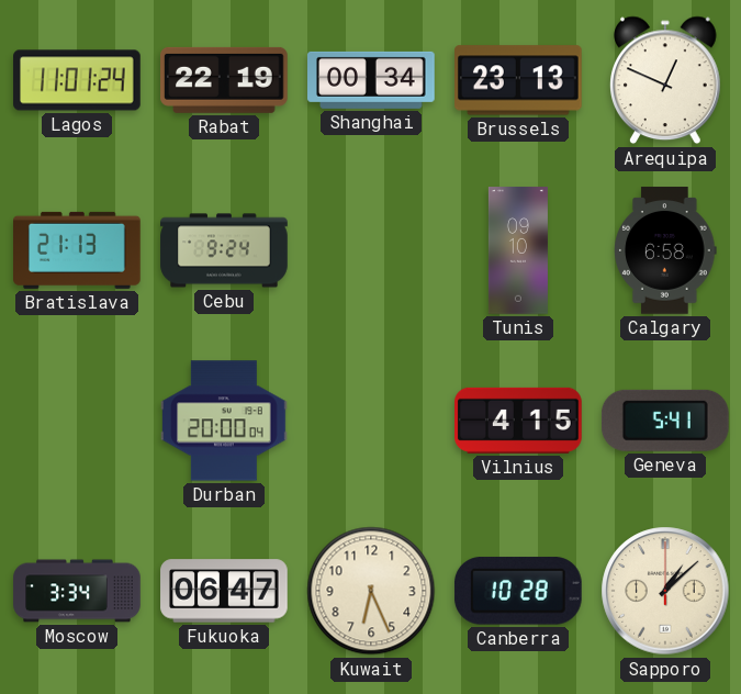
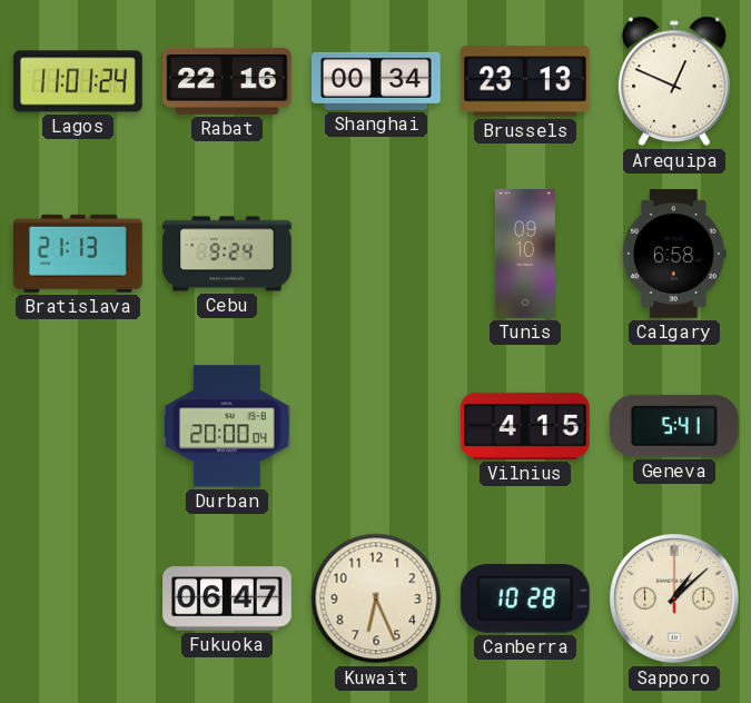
Rabat: 22:19 -> 22:16 (228, 81)
Moscow: 3:34 -> none (77, 591)
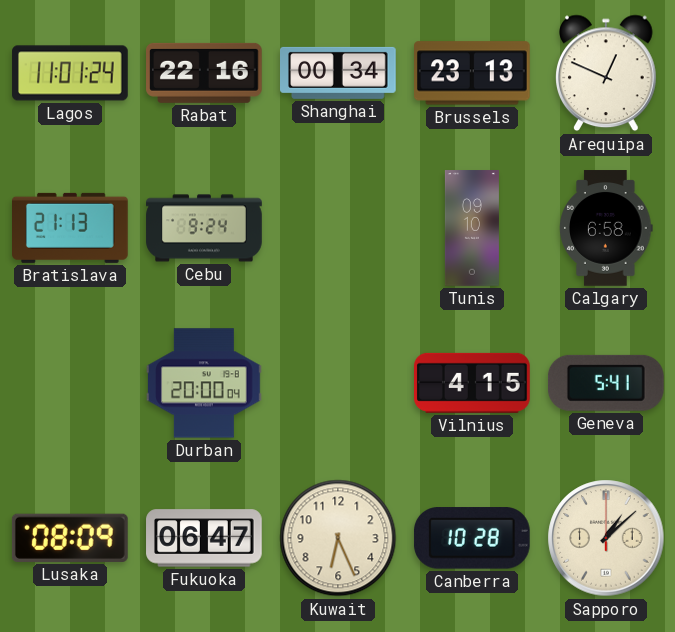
Lusaka: none -> 08:09 (70, 538)
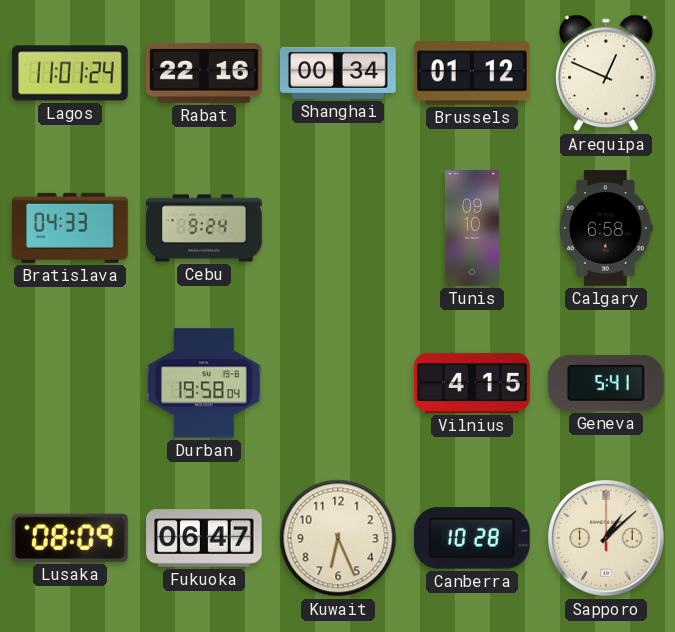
Brussels: 23:13 -> 01:12 (473, 73)
Bratislava: 21:13 -> 04:33 (71, 228)
Durban: 20:00 -> 19:58 (204, 383)
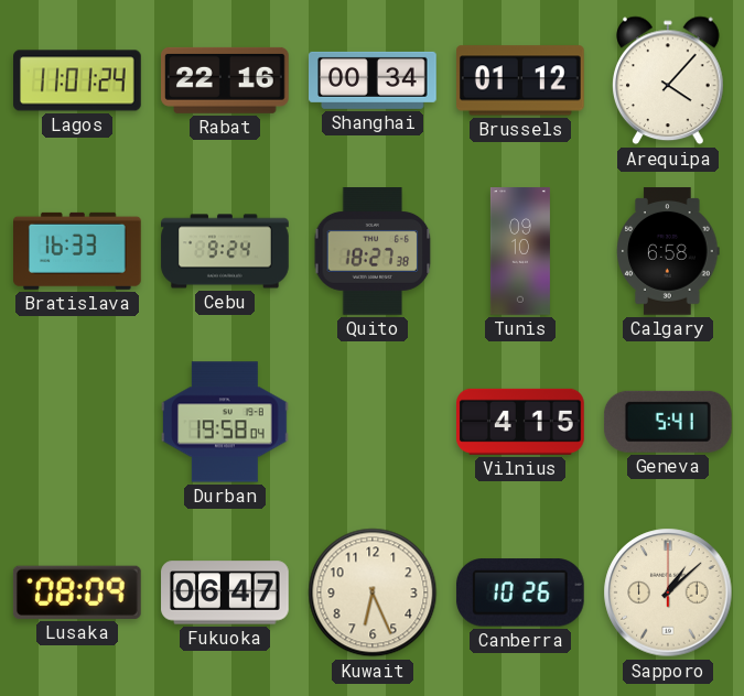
Arequipa: 12:49 -> 4:07 (669, 80)
Bratislava: 04:33 -> 16:33 (78, 251)
Quito: none -> 18:27 (373, 252)
Canberra: 10:28 -> 10:26 (520, 592)
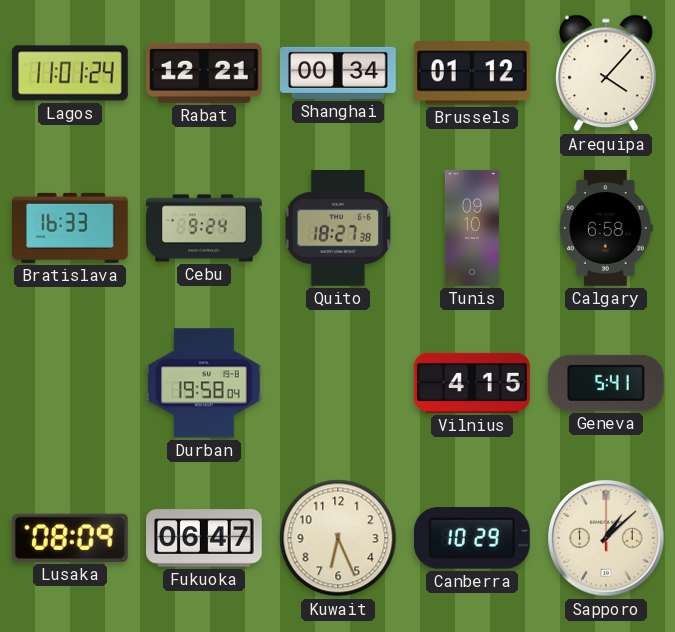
Rabat: 22:16 -> 12:21 (205, 73)
Canberra: 10:26 -> 10:29 (472, 538)
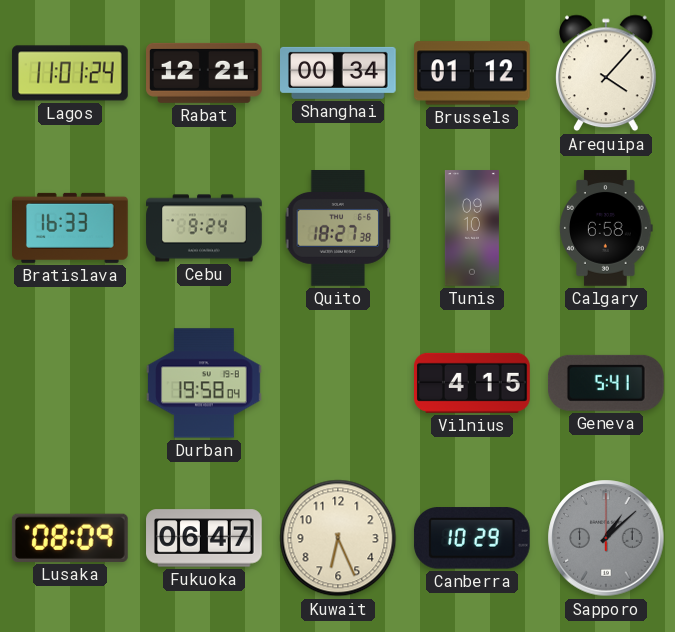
Sapporo dial: cream -> grey (606, 538)
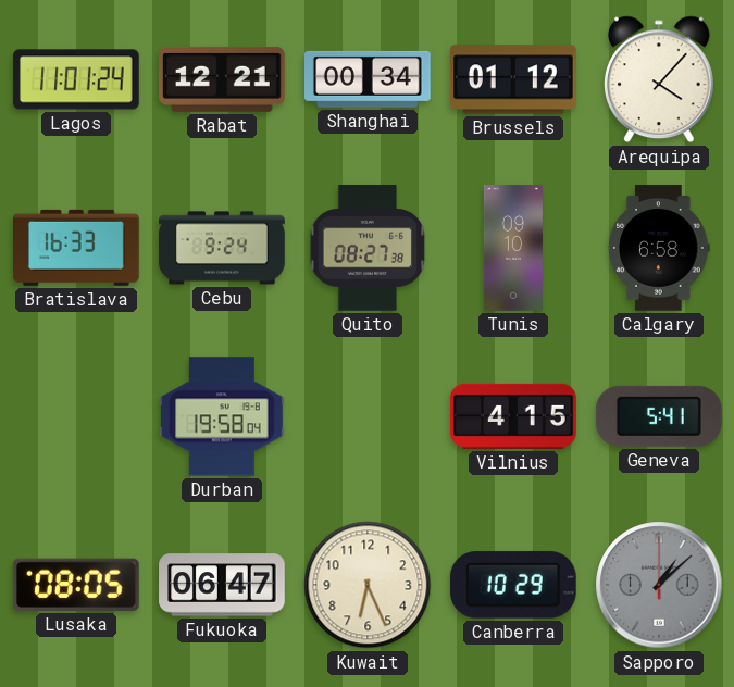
Quito: 18:27 -> 08:27 (368, 249)
Lusaka: 08:09 -> 08:05 (76, 585)
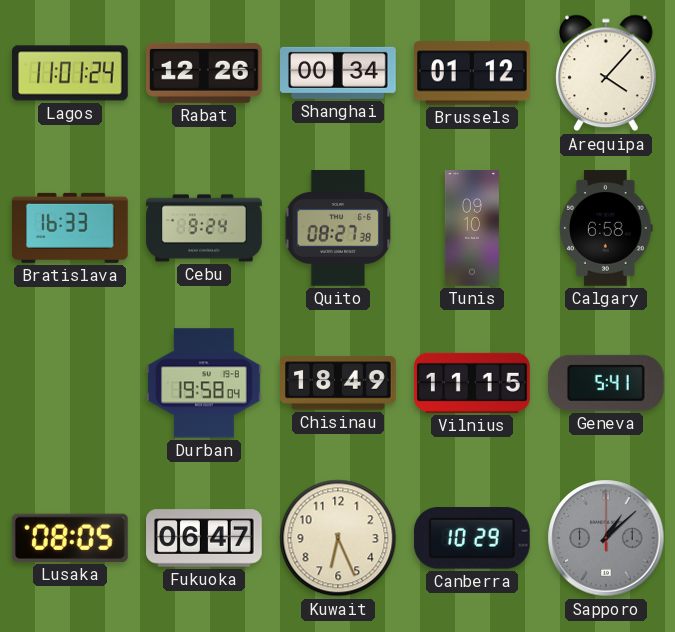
Rabat: 12:21 -> 12:26 (205, 73)
Chisinau: none -> 18:49 (338, 383)
Vilnius: 4:15 -> 11:15 (473, 383)
